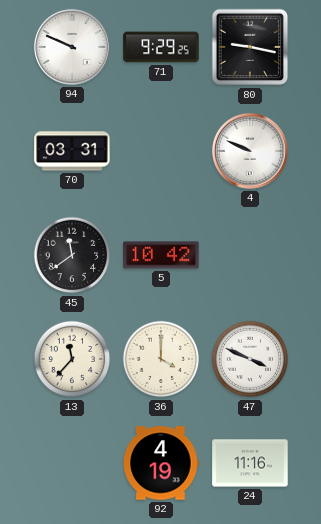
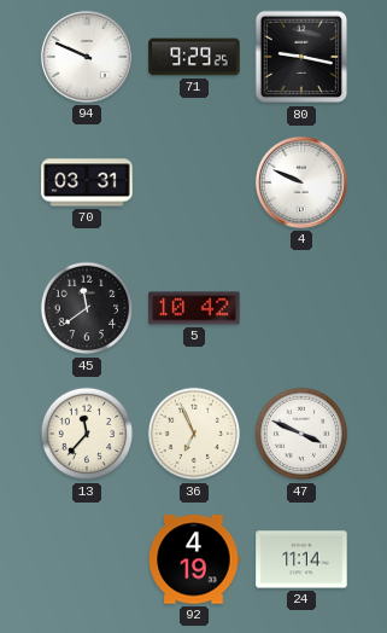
36: 4:00 -> 6:56 (194, 434)
24: 11:16 -> 11:14 (301, 559)
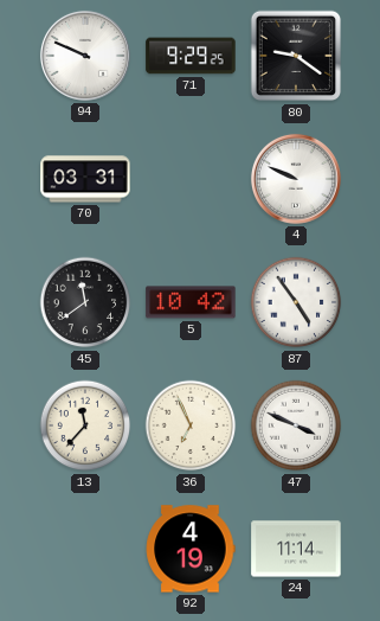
80: 9:17 -> 9:21 (296, 56)
87: none -> 4:54 (296, 302)
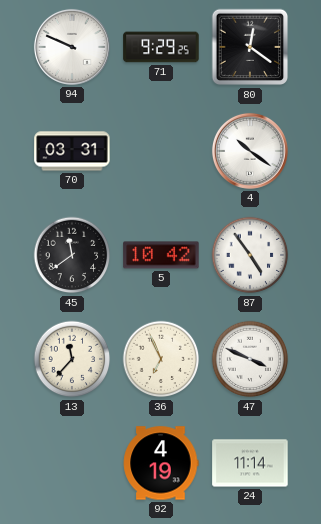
80: 9:21 -> 12:21 (250, 47)
4: 9:49 -> 10:21 (250, 151)
